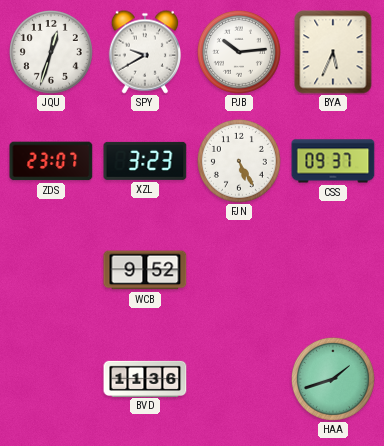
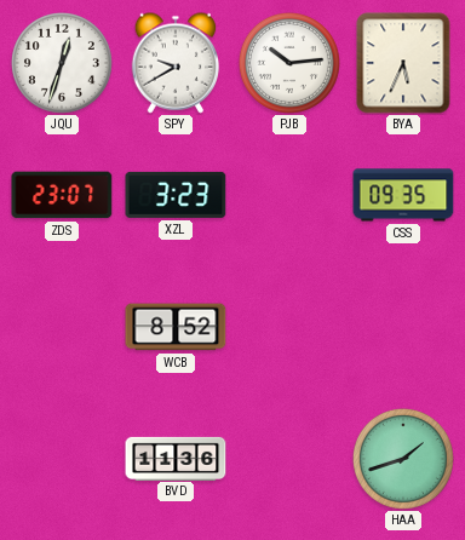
FJN: 5:25 -> none (239, 161)
CSS: 09:37 -> 09:35 (403, 195)
WCB: 9:52 -> 8:52 (176, 327)
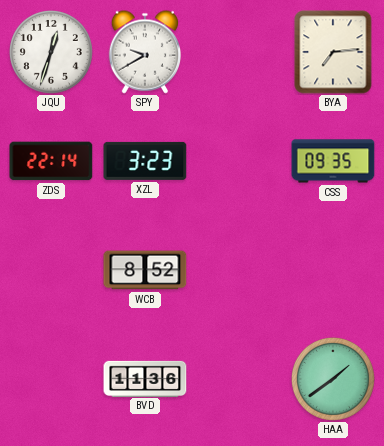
PJB: 10:14 -> none (289, 63)
BYA: 5:34 -> 7:14 (333, 52)
ZDS: 23:07 -> 22:14 (51, 161)
HAA: 1:42 -> 1:39 (333, 379)
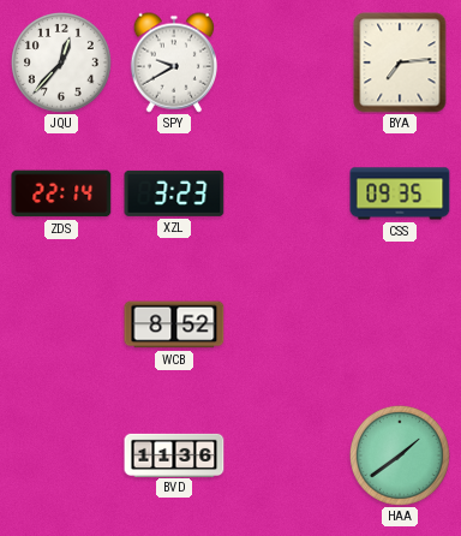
JQU: 12:33 -> 12:37 (61, 62)
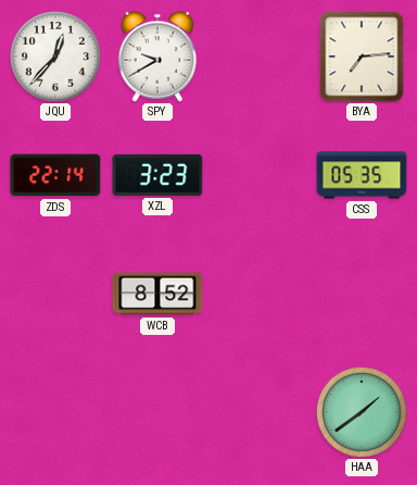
CSS: 09:35 -> 05:35 (362, 175)
BVD: 11:36 -> none (174, 454)
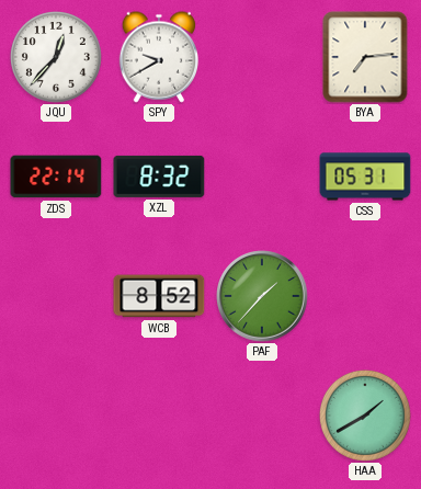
XZL: 3:23 -> 8:32 (159, 177)
CSS: 05:35 -> 05:31 (365, 177)
PAF: none -> 1:37 (262, 296)
HAA: 1:39 -> 1:40 (365, 416)
